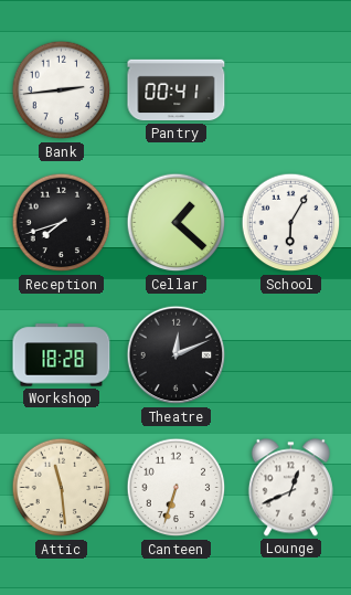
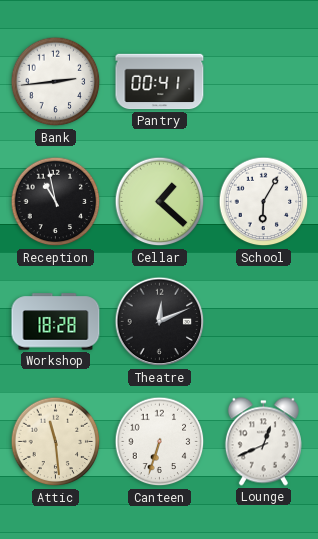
Reception: 7:42 -> 10:58 (56, 202)
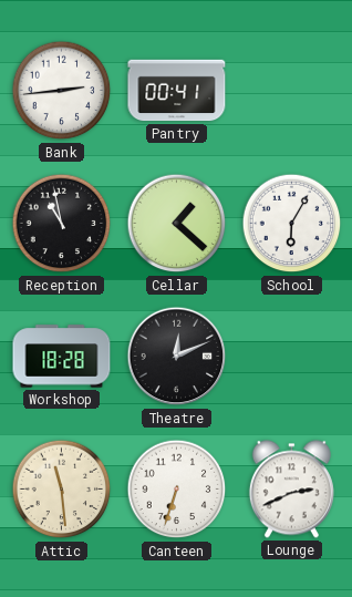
Lounge: 12:41 -> 2:41 (291, 490)
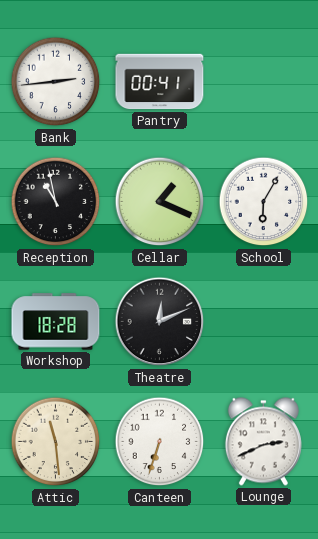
Cellar: 1:22 -> 1:19 (160, 202)
